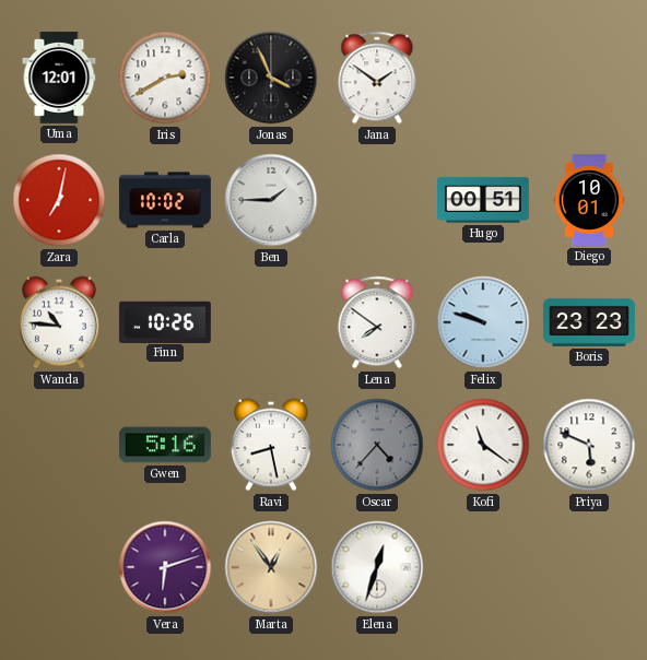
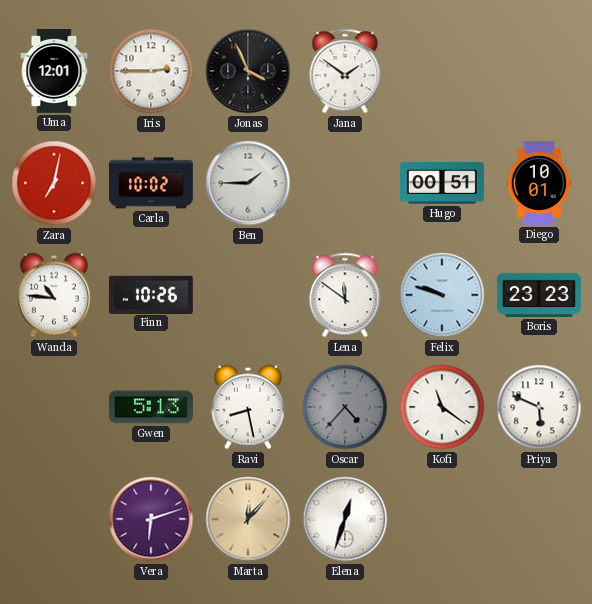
Iris: 2:40 -> 2:45 (151, 71)
Lena: 7:51 -> 11:51 (345, 295)
Gwen: 5:16 -> 5:13 (151, 407)
Marta: 12:54 -> 12:07 (248, 519)
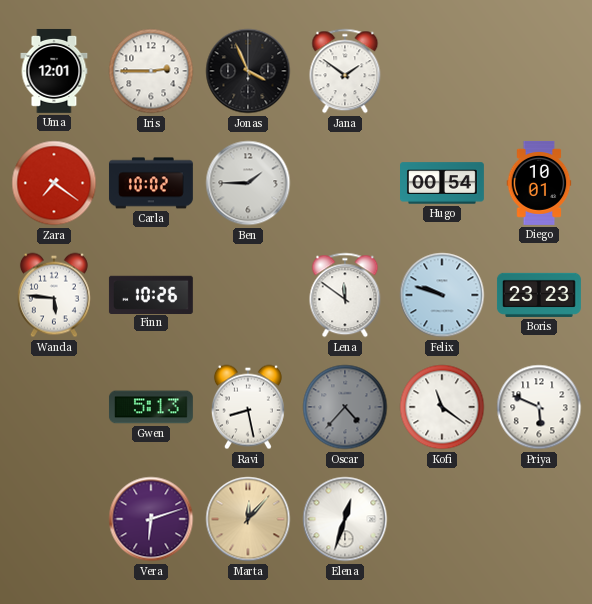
Zara: 7:02 -> 7:21 (54, 183)
Hugo: 00:51 -> 00:54 (443, 183)
Wanda: 10:46 -> 5:46 (54, 295)
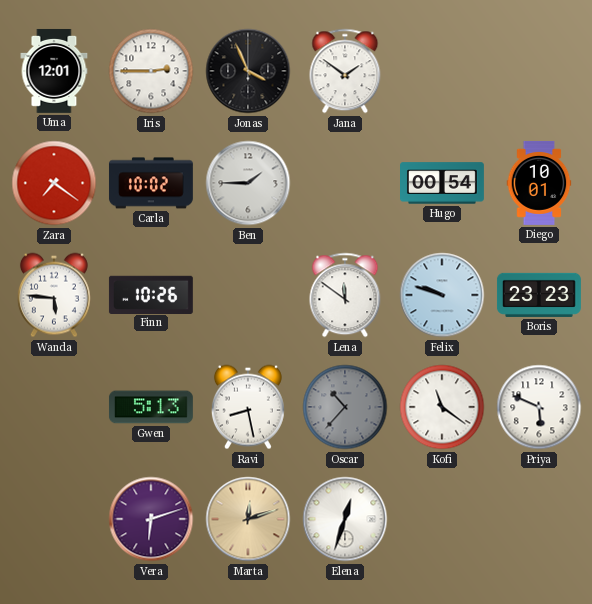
Oscar: 4:37 -> 10:37 (345, 407)
Marta: 12:07 -> 12:12 (248, 519)
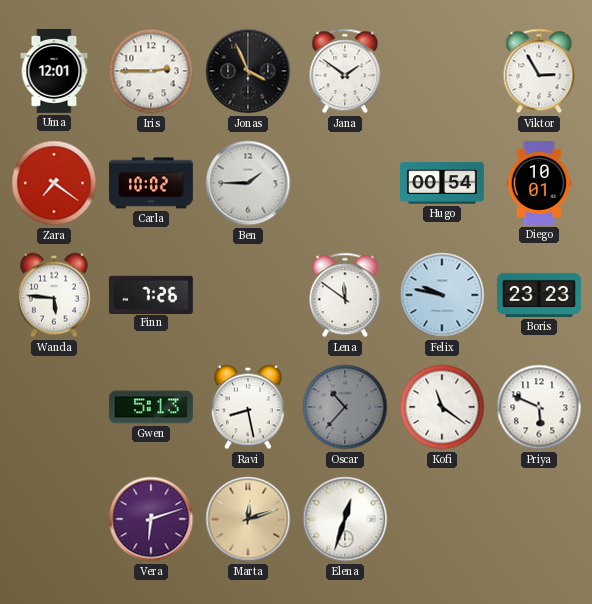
Viktor: none -> 2:55 (539, 71)
Finn: 10:26 -> 7:26 (151, 294)
Felix: 9:48 -> 9:47 (442, 295)
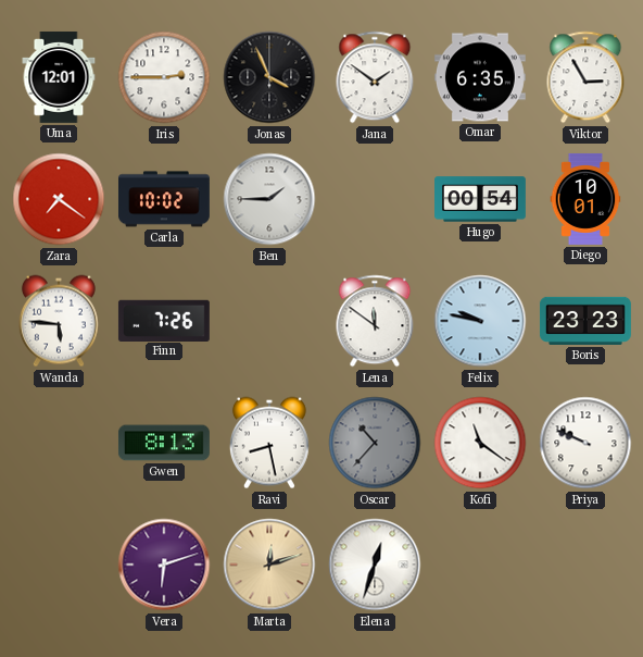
Omar: none -> 6:35 (480, 77)
Gwen: 5:13 -> 8:13 (164, 443)
Priya: 5:49 -> 9:49 (585, 443)
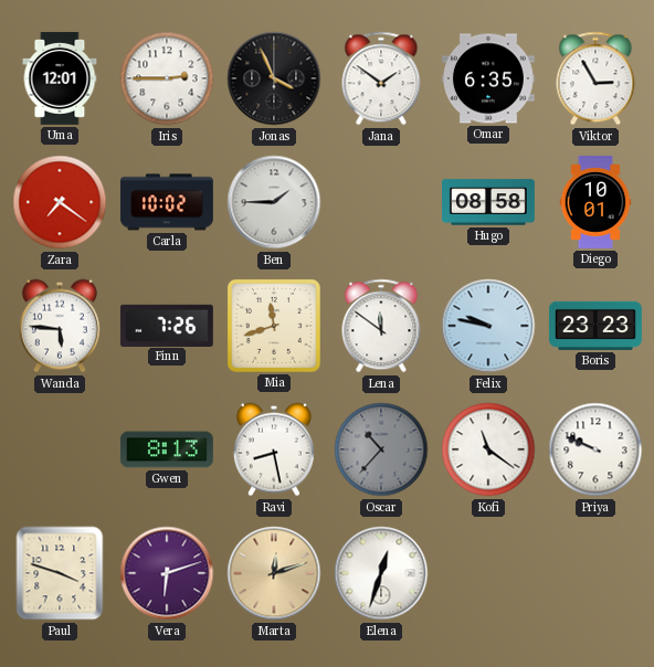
Hugo: 00:54 -> 08:58 (489, 202)
Mia: none -> 11:42 (274, 326)
Paul: none -> 3:48 (60, 573)
